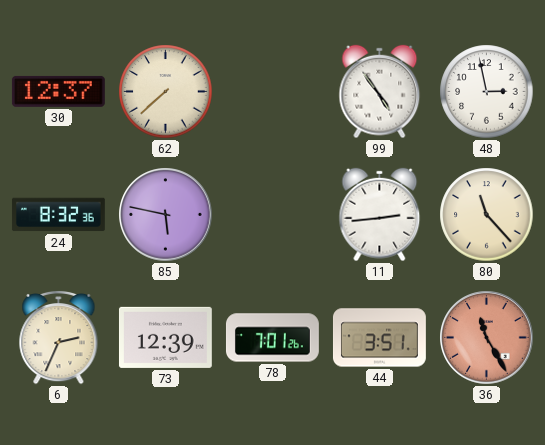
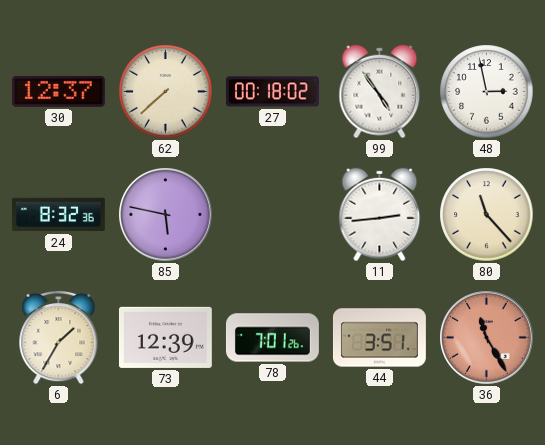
27: none -> 00:18 (272, 92)
6: 2:34 -> 1:35 (59, 337)
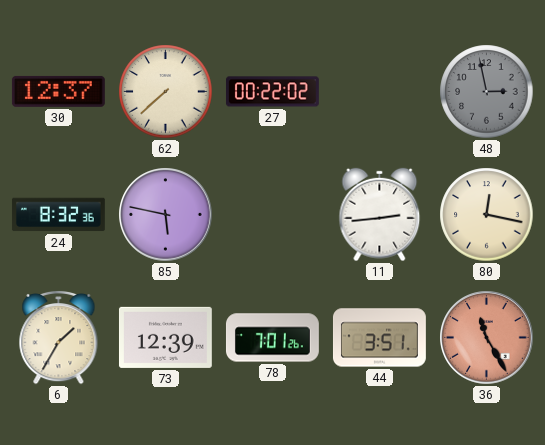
27: 00:18 -> 00:22 (272, 92)
99: 4:54 -> none (380, 92)
48 dial: white -> grey (487, 92)
80: 11:23 -> 12:17 (487, 215)
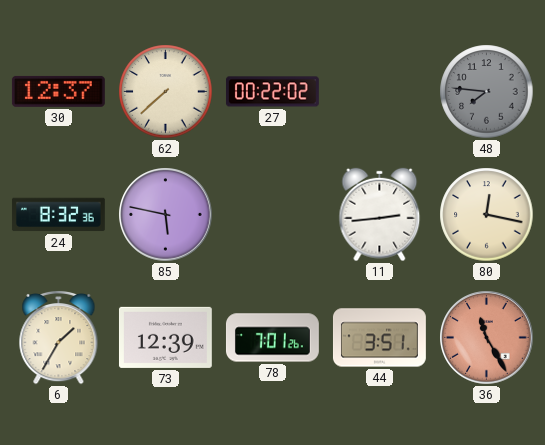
48: 2:58 -> 7:46 (487, 92)
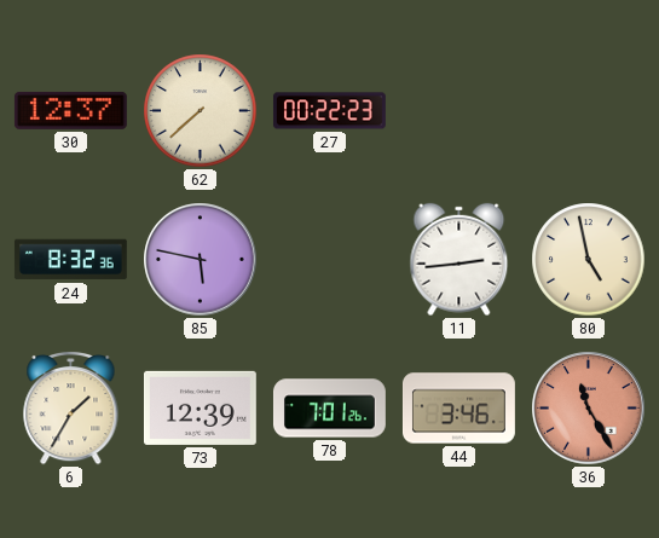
27: 00:22:02 -> 00:22:23 (329, 111)
48: 7:46 -> none (487, 92)
80: 12:17 -> 4:58 (589, 260)
44: 3:51 -> 3:46 (458, 409)
